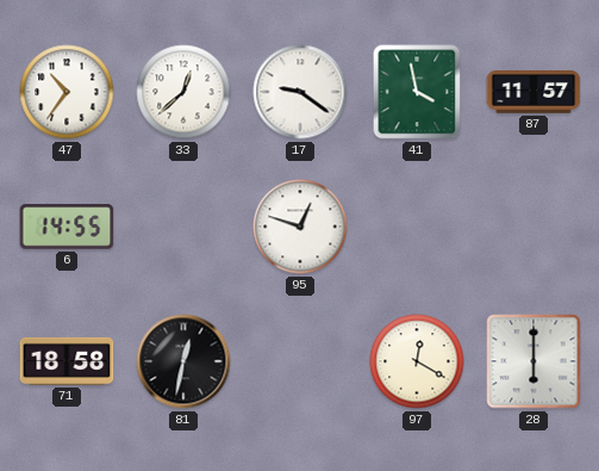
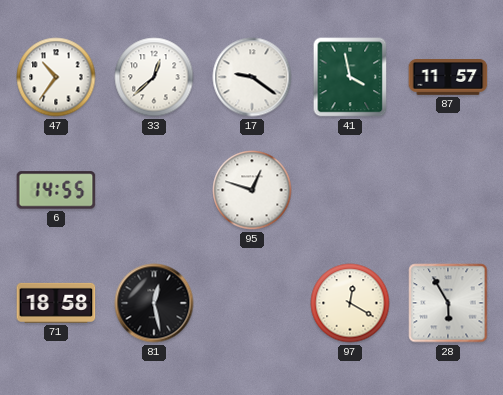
81: 12:32 -> 12:28 (154, 303)
28: 6:00 -> 5:55 (448, 303)
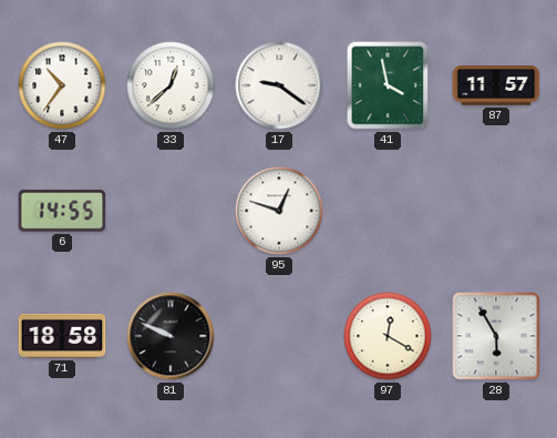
81: 12:28 -> 9:49 (171, 336)
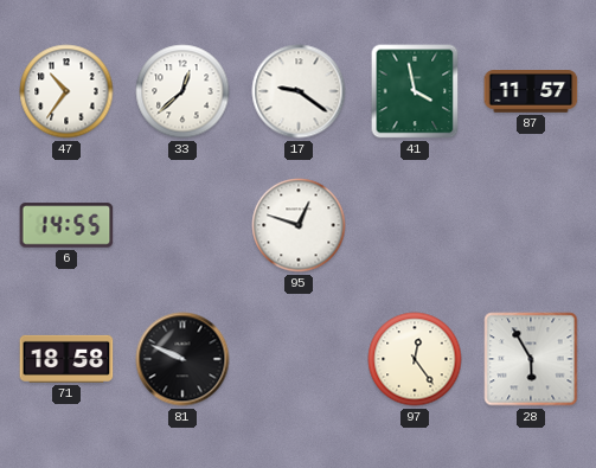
97: 12:20 -> 12:24 (415, 359)
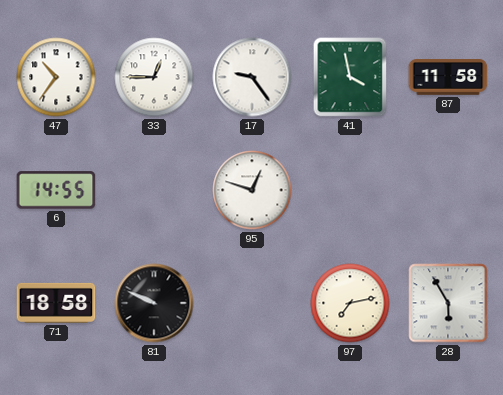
33: 12:38 -> 12:45 (154, 77)
17: 9:21 -> 9:24 (252, 77)
87: 11:57 -> 11:58 (448, 78)
97: 12:24 -> 7:13 (350, 303)
